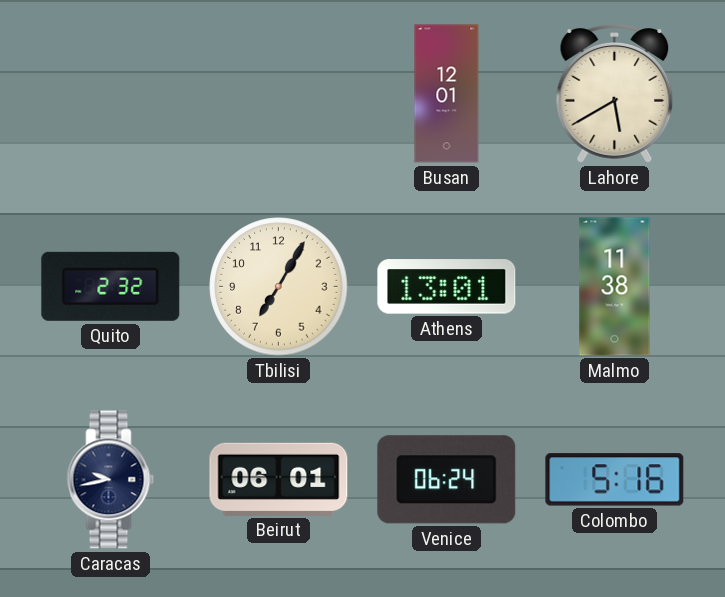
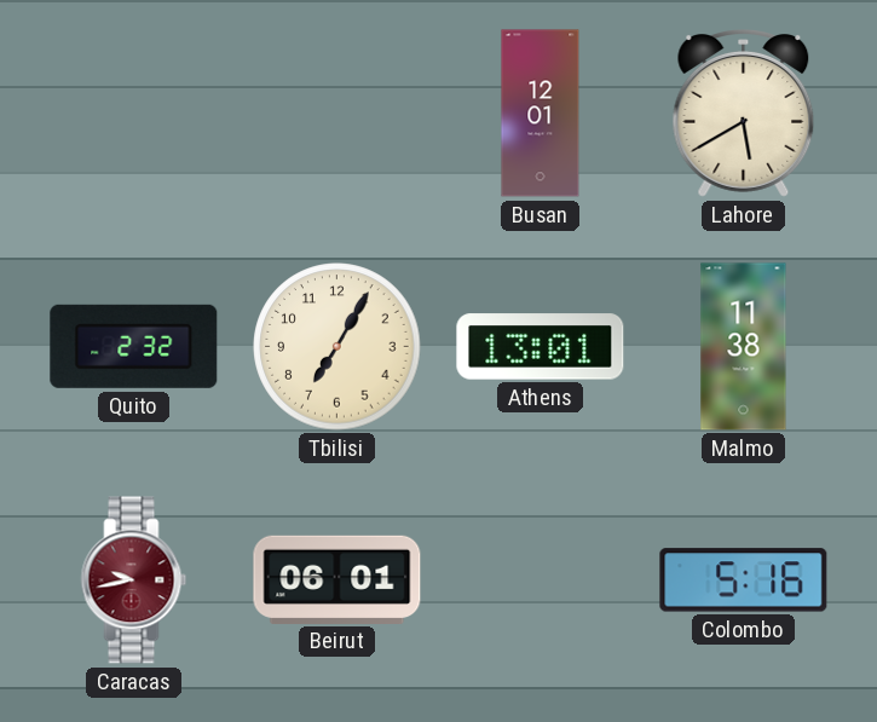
Caracas dial: navy -> burgundy (134, 581)
Venice: 06:24 -> none (447, 480)
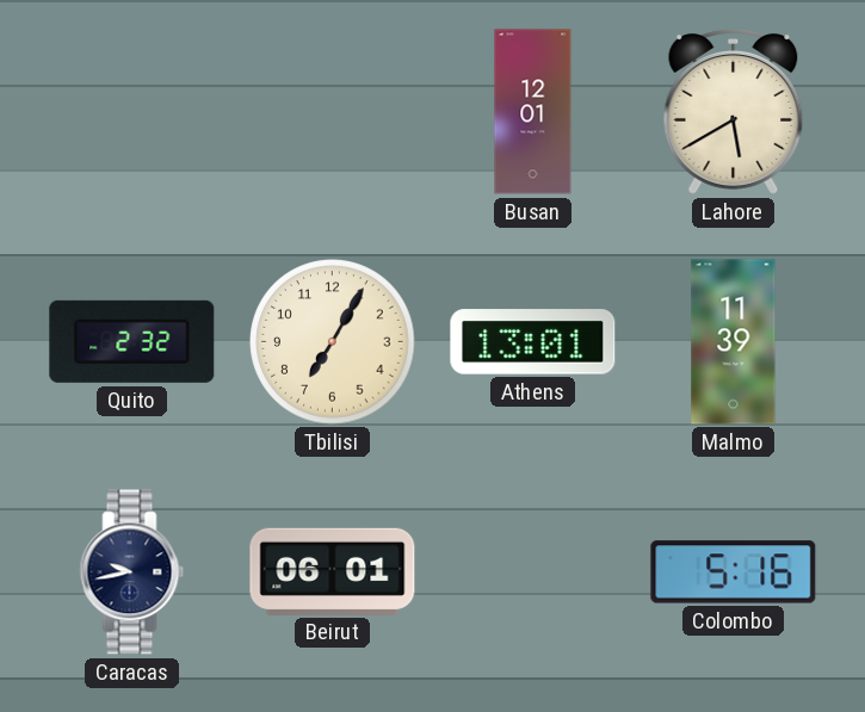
Malmo: 11:38 -> 11:39 (734, 342)
Caracas dial: burgundy -> navy (132, 572)
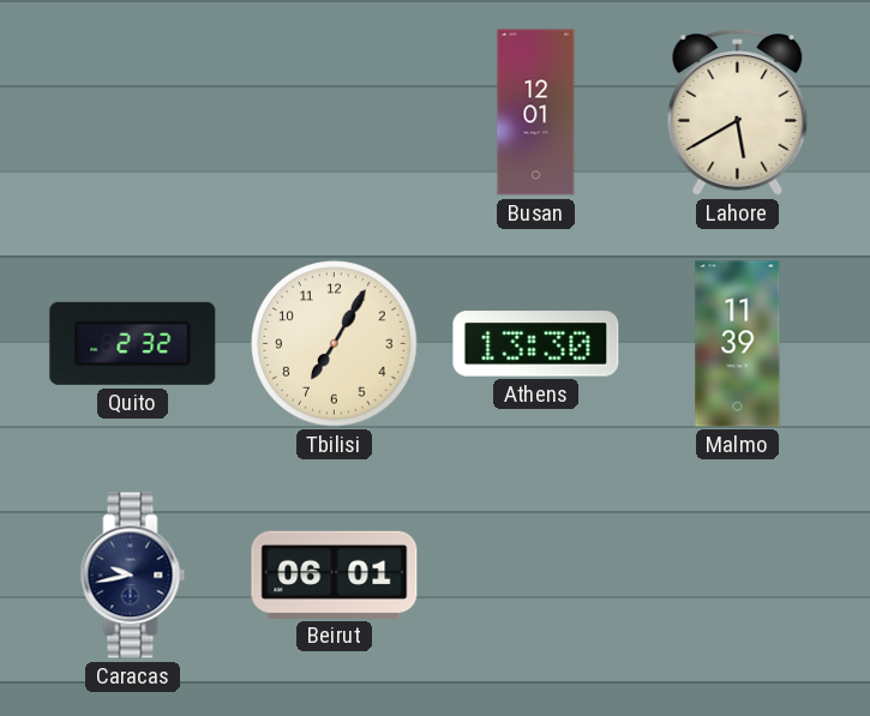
Athens: 13:01 -> 13:30 (536, 344)
Colombo: 5:16 -> none (734, 572)
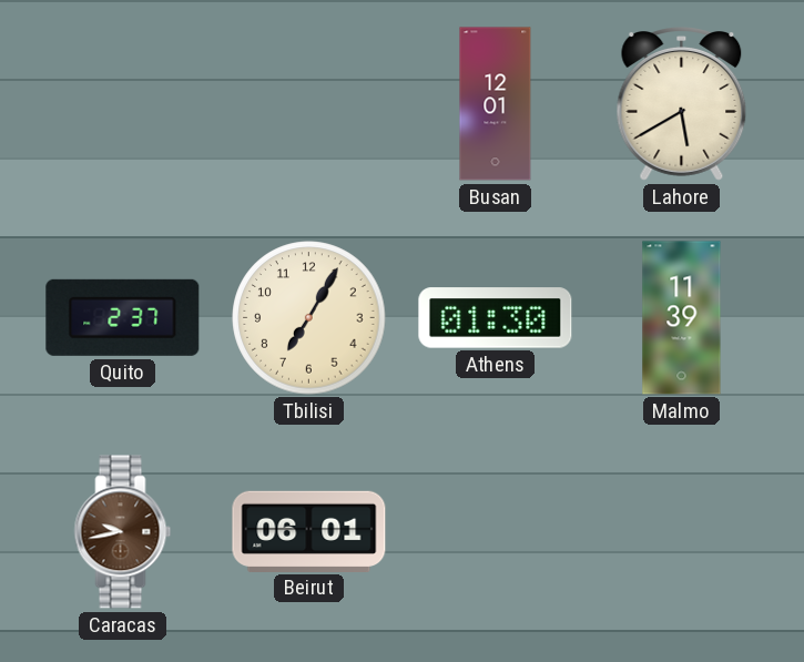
Quito: 2:32 -> 2:37 (123, 317)
Athens: 13:30 -> 01:30 (496, 318)
Caracas dial: navy -> brown (123, 532)
